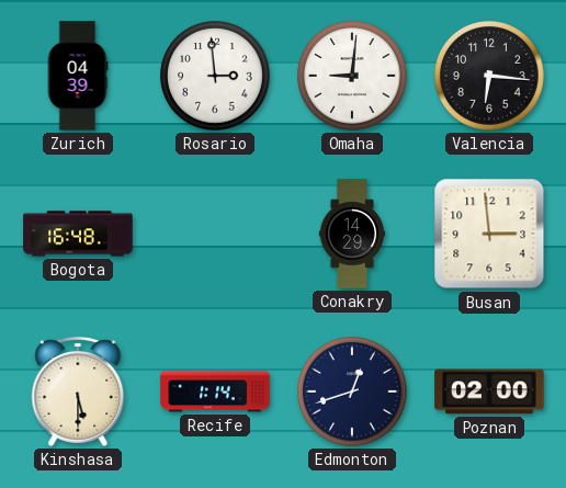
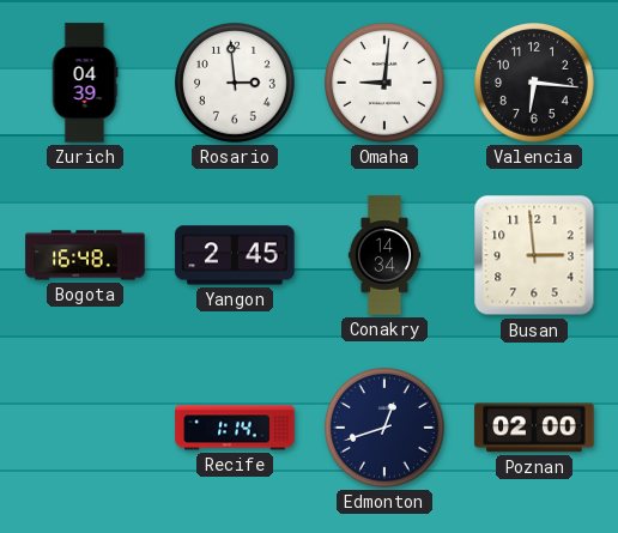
Yangon: none -> 2:45 (235, 255)
Conakry: 14:29 -> 14:34 (384, 255)
Kinshasa: 5:30 -> none (78, 391)
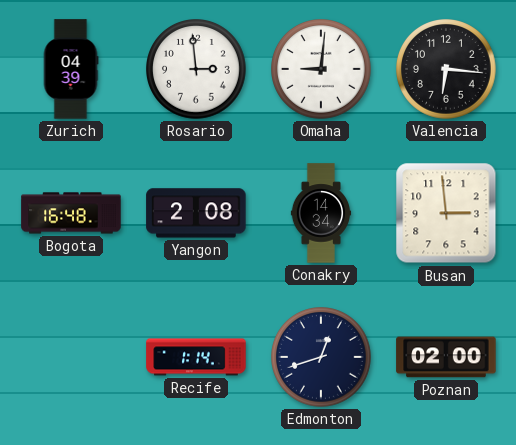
Yangon: 2:45 -> 2:08 (196, 213)
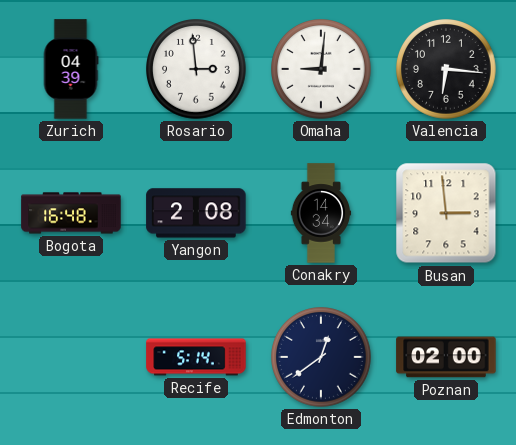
Recife: 1:14 -> 5:14 (196, 357)
Edmonton: 12:42 -> 12:39 (322, 358)
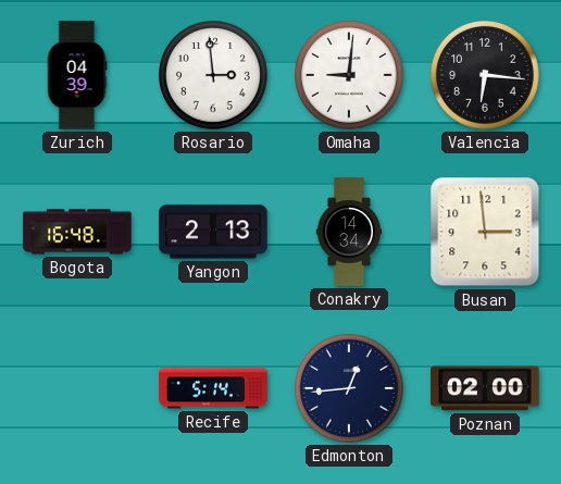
Yangon: 2:08 -> 2:13 (213, 232)
Edmonton: 12:39 -> 12:44 (350, 389)
